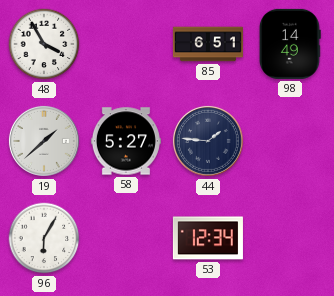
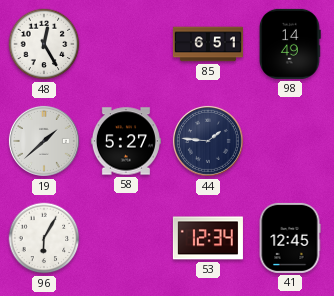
48: 3:55 -> 12:25 (44, 44)
41: none -> 12:45 (290, 238)
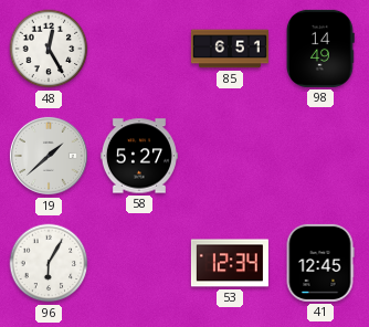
44: 1:46 -> none (208, 141)
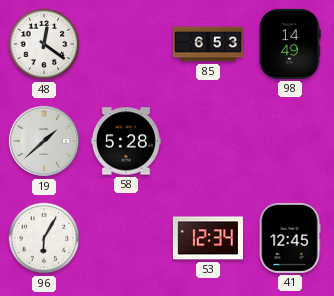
48: 12:25 -> 12:21 (44, 44)
85: 6:51 -> 6:53 (208, 44)
58: 5:27 -> 5:28 (126, 141)
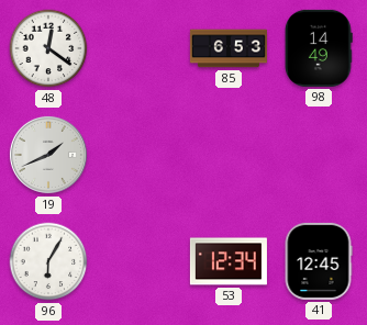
19: 1:38 -> 1:41 (48, 155)
58: 5:28 -> none (126, 141)
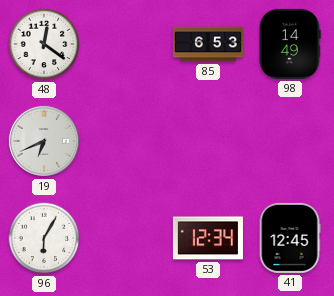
19: 1:41 -> 6:41 (44, 141)
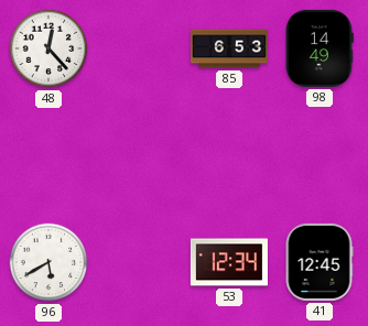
48: 12:21 -> 12:23 (48, 48)
19: 6:41 -> none (44, 141)
96: 6:05 -> 5:40 (48, 262)
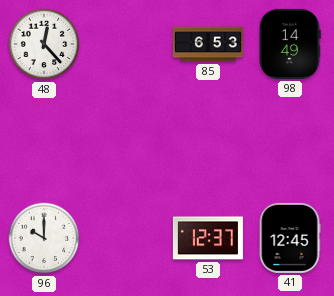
96: 5:40 -> 10:00 (44, 238)
53: 12:34 -> 12:37 (208, 238)
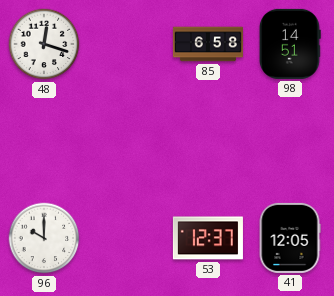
48: 12:23 -> 12:18 (44, 44)
85: 6:53 -> 6:58 (208, 44)
98: 14:49 -> 14:51 (291, 44)
41: 12:45 -> 12:05 (290, 238)
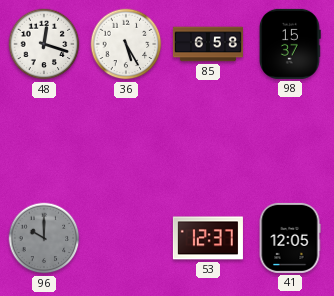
36: none -> 5:25 (126, 44)
98: 14:51 -> 15:37 (291, 44)
96 dial: white -> grey (44, 238)
